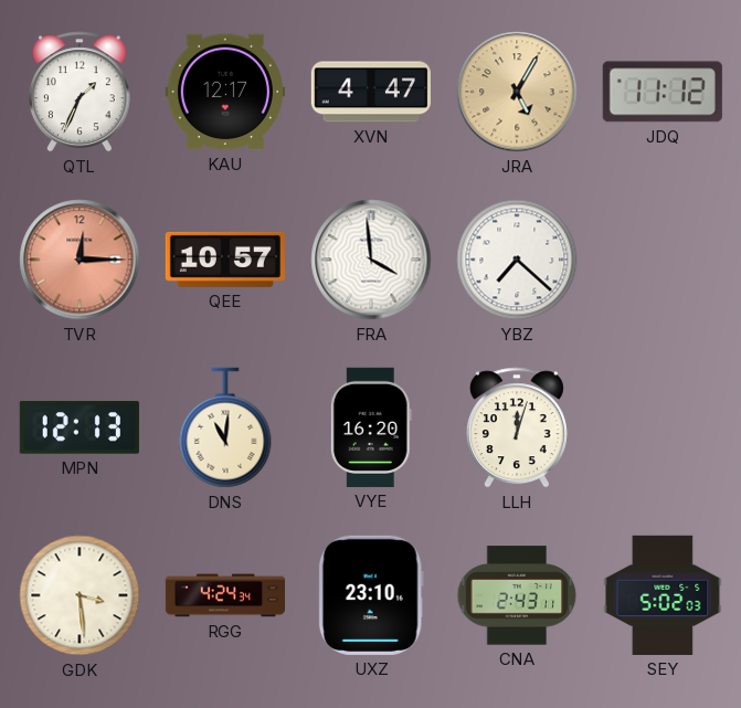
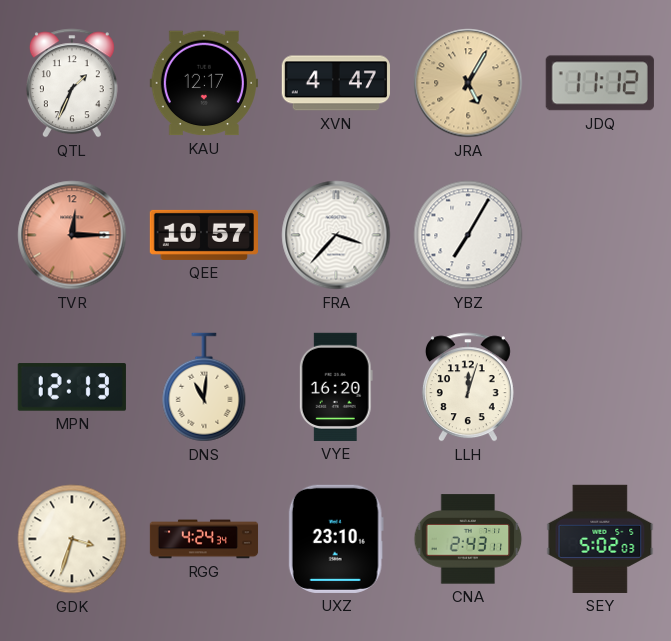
FRA: 3:59 -> 3:37 (336, 235)
YBZ: 7:22 -> 7:05 (468, 235)
GDK: 3:29 -> 3:33 (72, 539)
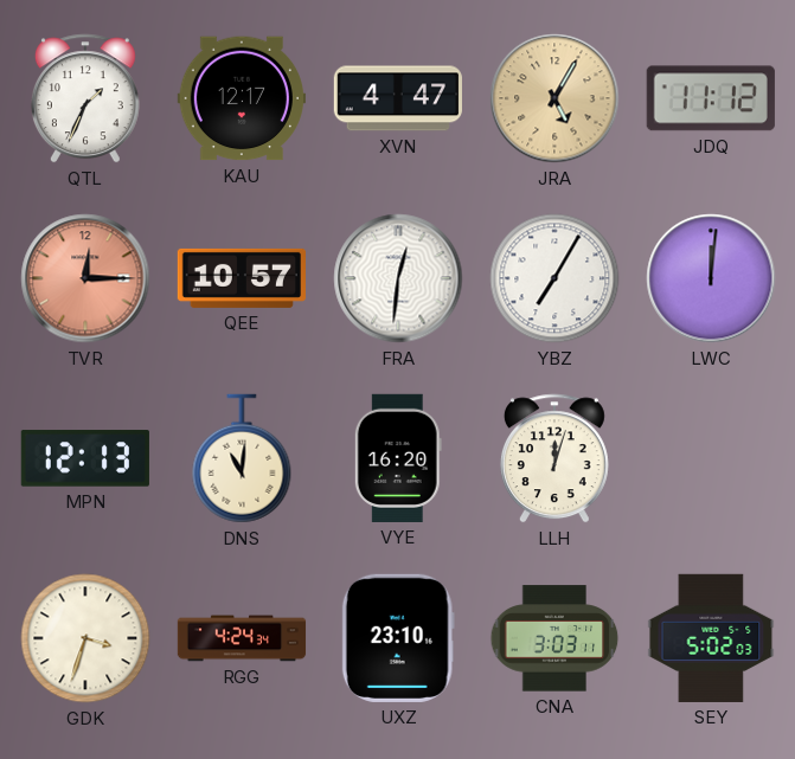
FRA: 3:37 -> 12:31 (398, 278)
LWC: none -> 12:01 (711, 278)
CNA: 2:43 -> 3:03 (554, 638)
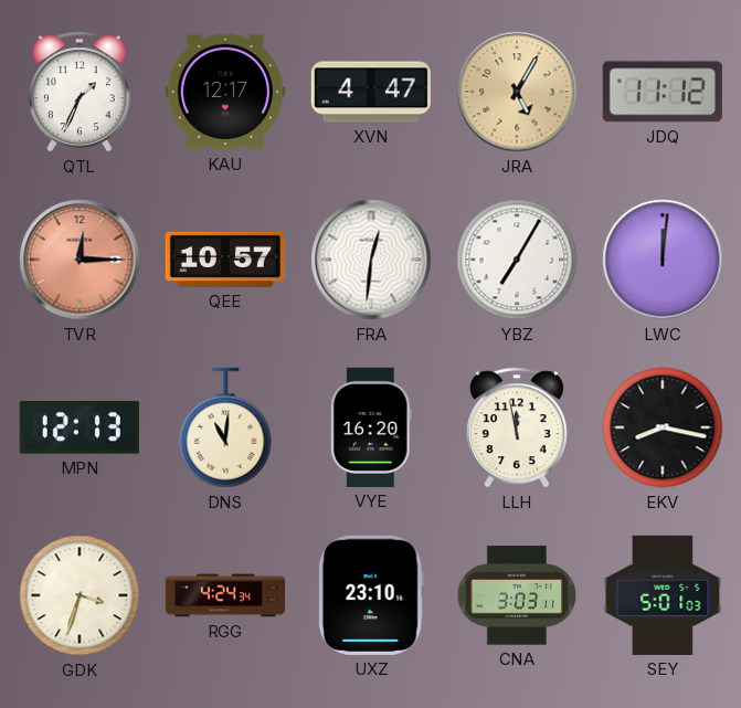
LLH: 12:03 -> 11:58 (517, 427)
EKV: none -> 8:17 (663, 427)
SEY: 5:02 -> 5:01 (663, 595)
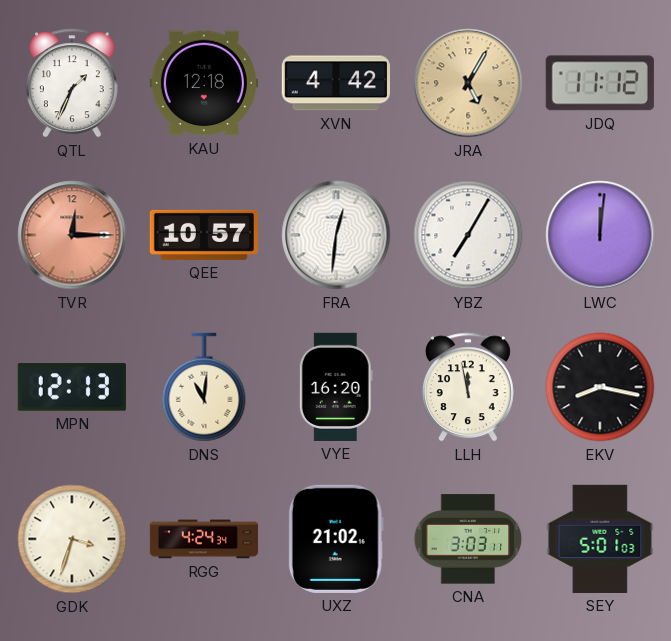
KAU: 12:17 -> 12:18 (204, 83)
XVN: 4:47 -> 4:42 (336, 83)
UXZ: 23:10 -> 21:02 (336, 539)
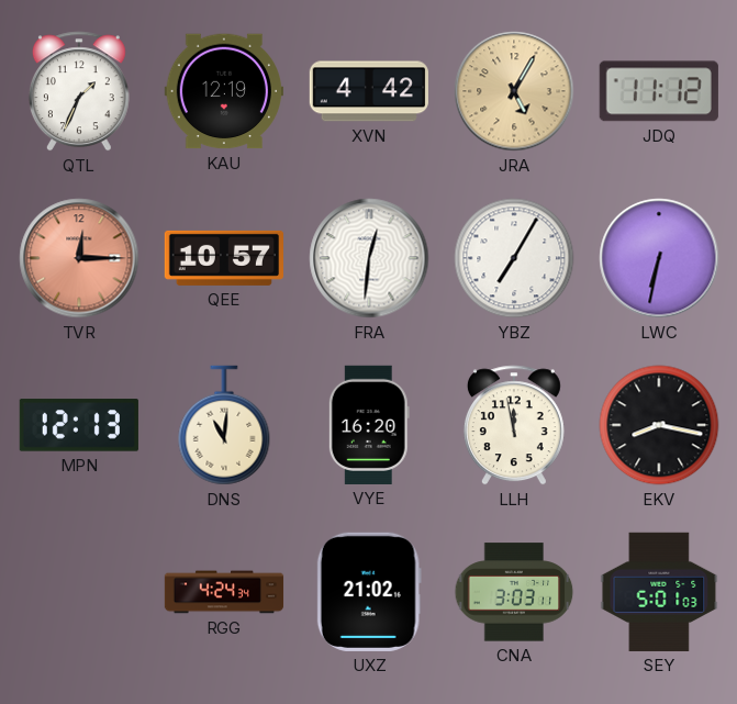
KAU: 12:18 -> 12:19 (224, 91)
LWC: 12:01 -> 6:32 (659, 258)
GDK: 3:33 -> none (72, 539)
